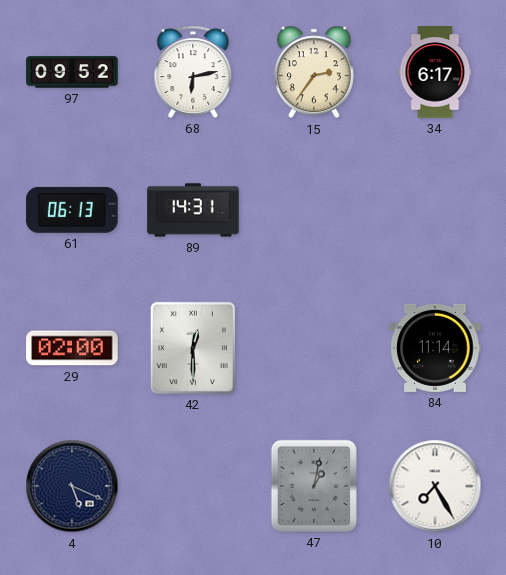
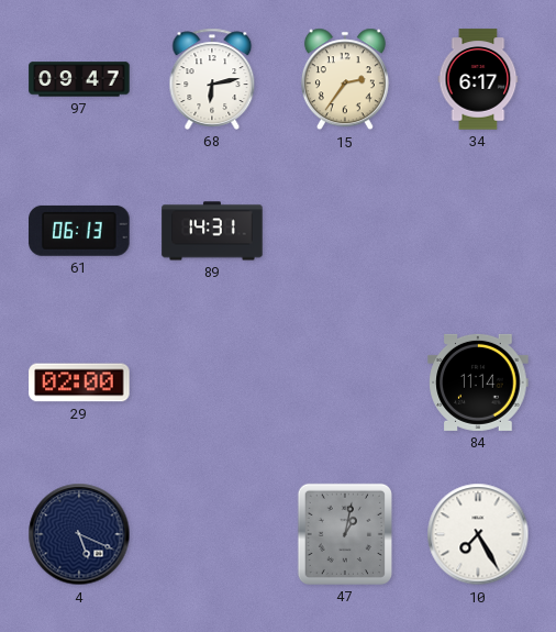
97: 09:52 -> 09:47 (79, 79)
42: 12:30 -> none (193, 348)
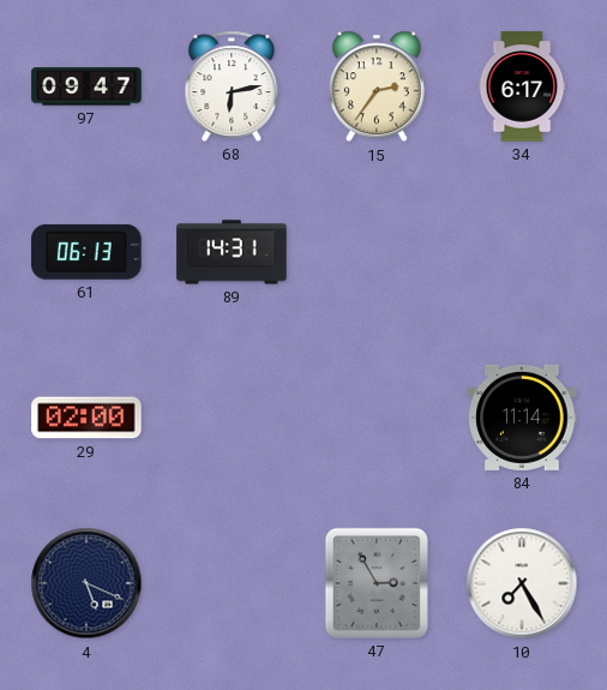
47: 1:02 -> 2:55 (377, 583)
